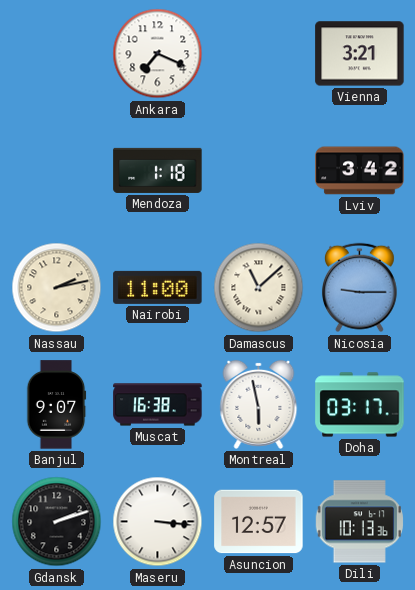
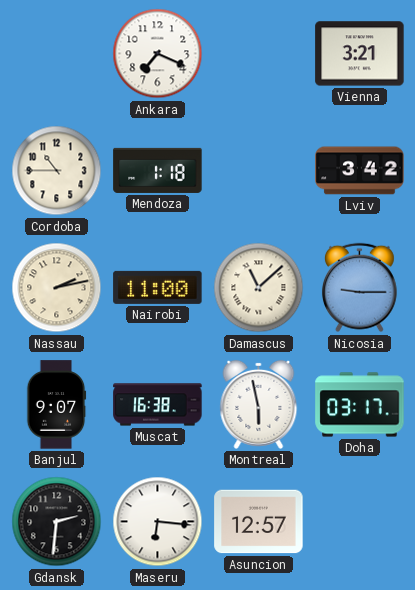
Cordoba: none -> 10:45 (57, 171)
Gdansk: 2:12 -> 2:31 (57, 522)
Maseru: 3:16 -> 6:16 (158, 522)
Dili: 10:13 -> none (359, 522)
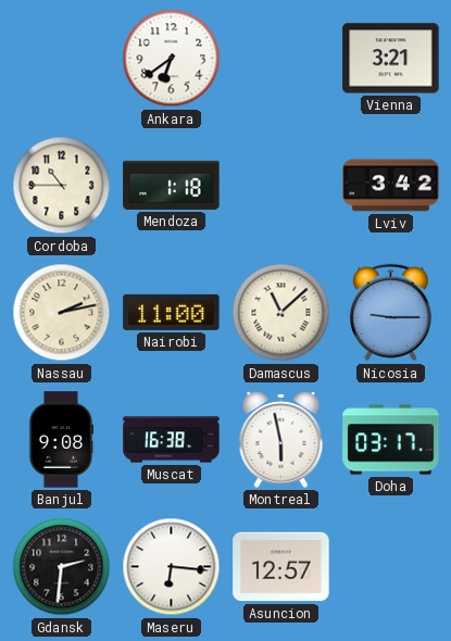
Ankara: 7:19 -> 6:39 (172, 59)
Banjul: 9:07 -> 9:08 (61, 440)
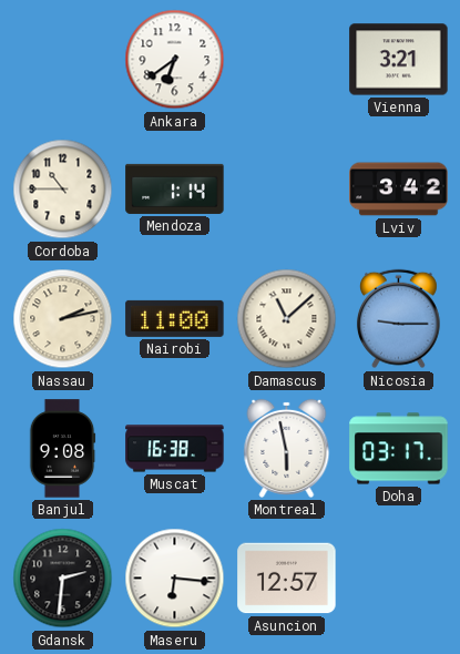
Mendoza: 1:18 -> 1:14 (175, 188)
